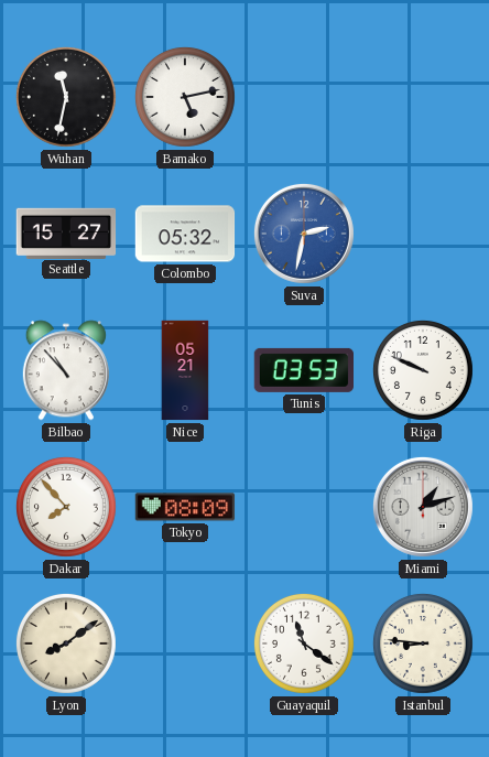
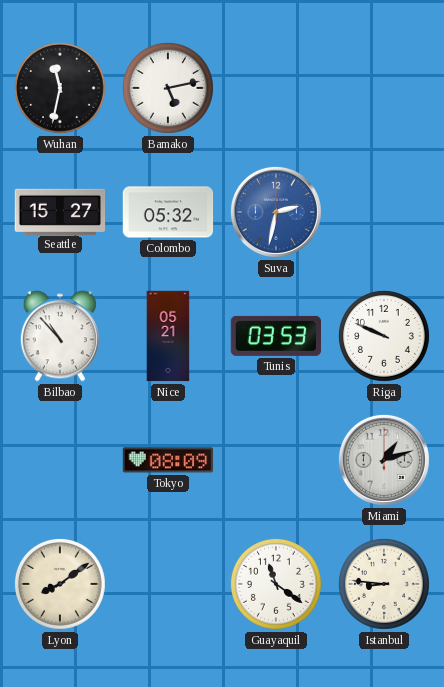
Dakar: 7:53 -> none (66, 507)
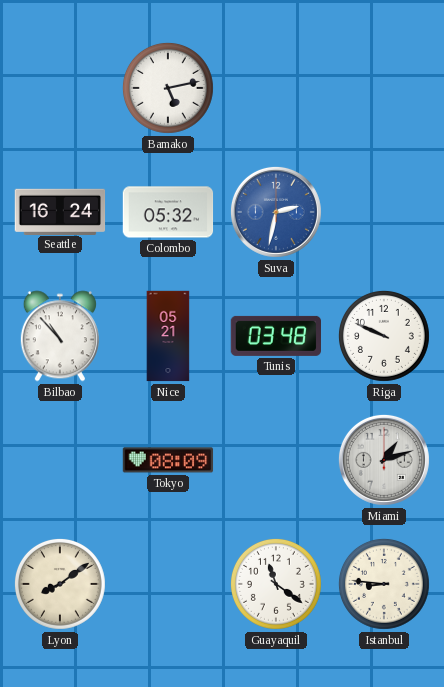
Wuhan: 11:32 -> none (60, 88)
Seattle: 15:27 -> 16:24 (60, 211)
Tunis: 03:53 -> 03:48 (275, 336)
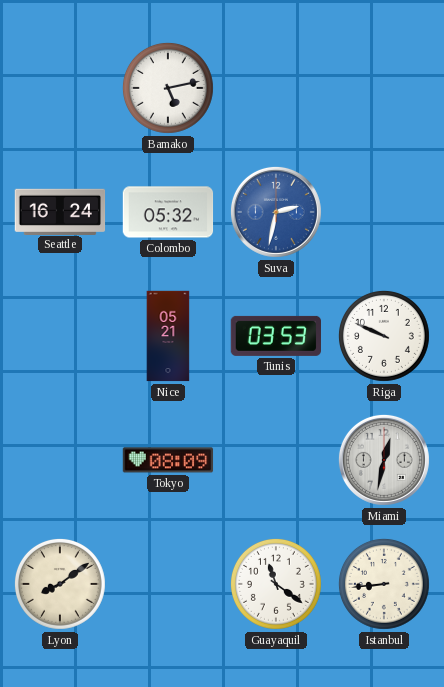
Bilbao: 10:53 -> none (60, 336)
Tunis: 03:48 -> 03:53 (275, 336)
Miami: 1:12 -> 12:32 (384, 460)
Istanbul: 8:46 -> 8:44 (384, 584)
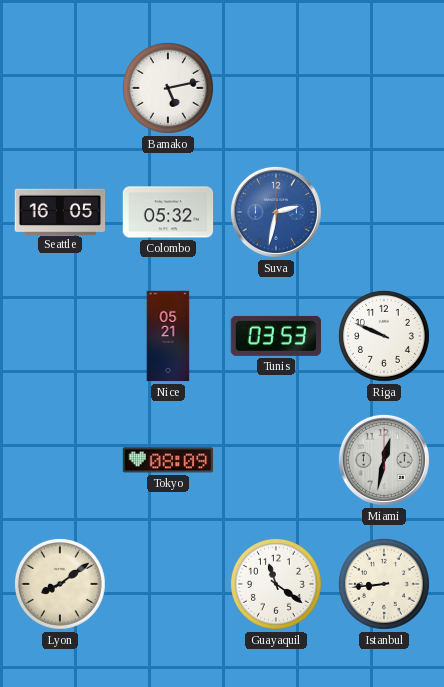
Seattle: 16:24 -> 16:05 (60, 211)
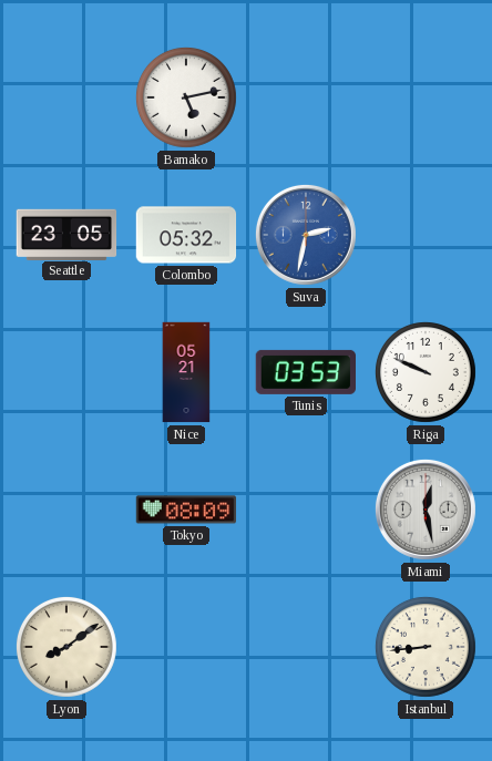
Seattle: 16:05 -> 23:05 (66, 234)
Miami: 12:32 -> 12:28 (426, 510)
Guayaquil: 11:21 -> none (276, 584)
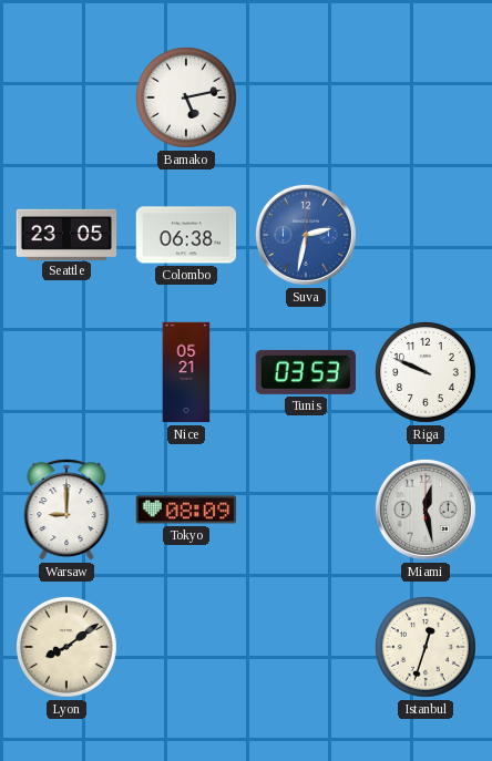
Colombo: 05:32 -> 06:38 (186, 235)
Warsaw: none -> 9:00 (66, 510)
Istanbul: 8:44 -> 12:33 (426, 647)
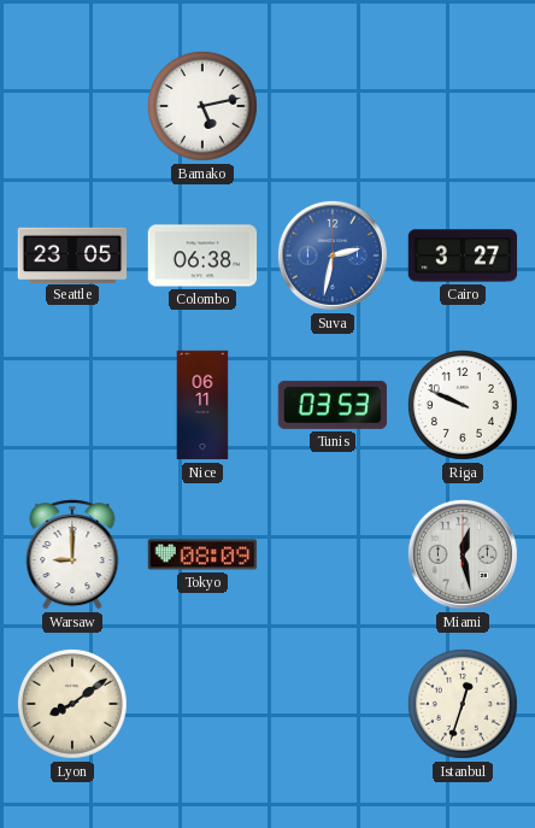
Cairo: none -> 3:27 (463, 256)
Nice: 05:21 -> 06:11 (202, 405)
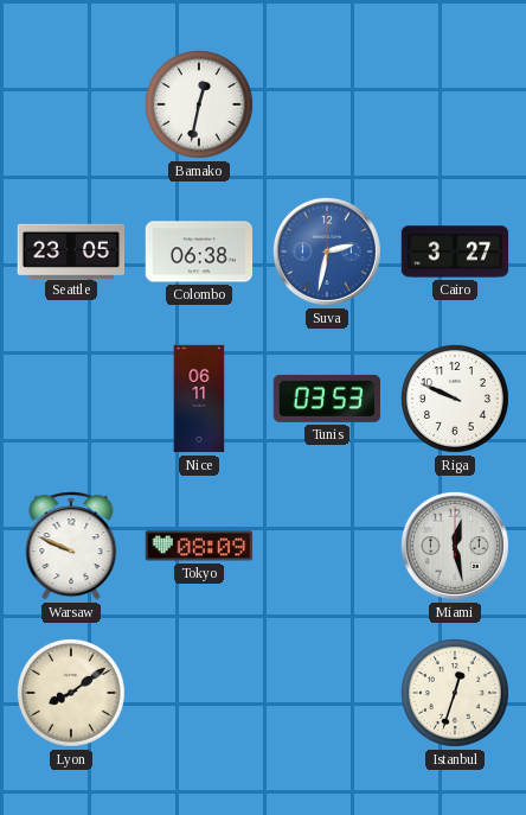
Bamako: 5:13 -> 12:32 (199, 104)
Warsaw: 9:00 -> 9:49 (71, 546)
